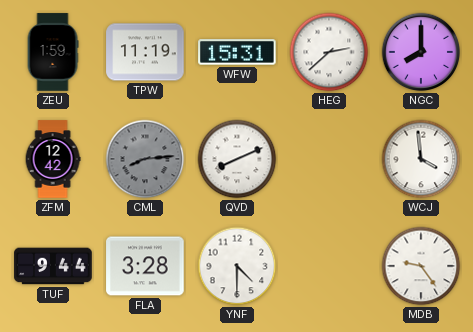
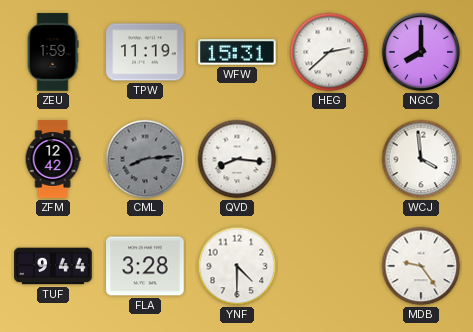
QVD: 8:11 -> 8:16 (237, 159)
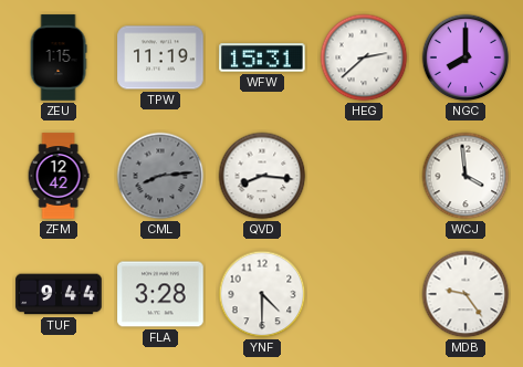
ZEU: 1:59 -> 1:15 (59, 57)
